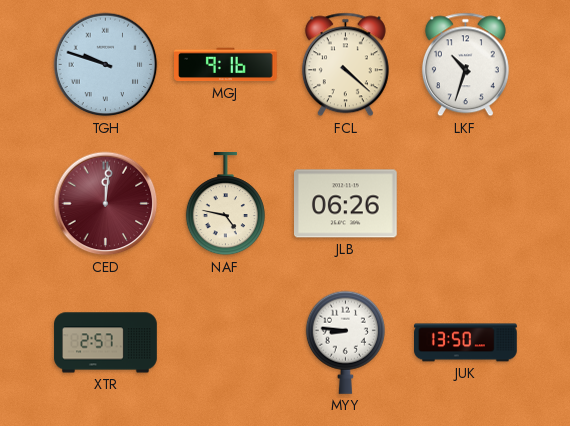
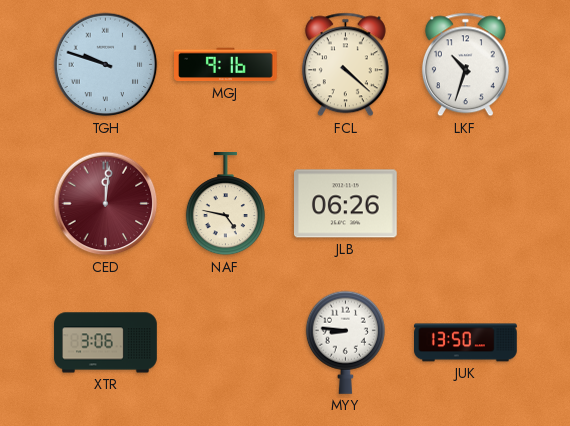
XTR: 2:57 -> 3:06 (106, 343)
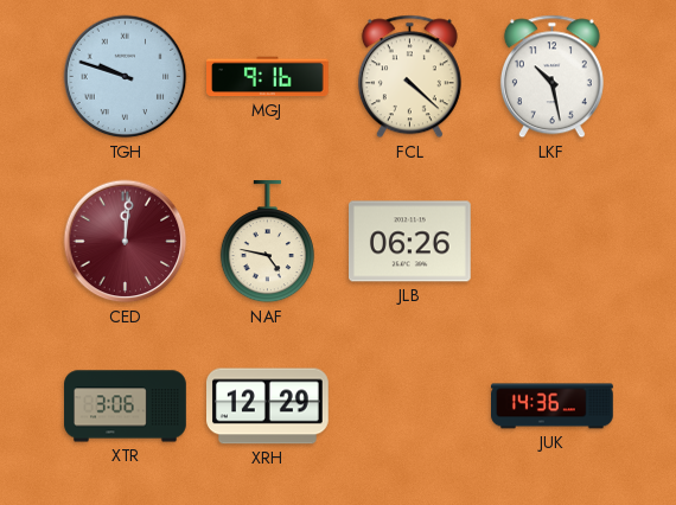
LKF: 10:33 -> 10:28 (551, 77)
XRH: none -> 12:29 (268, 407)
MYY: 8:46 -> none (345, 342)
JUK: 13:50 -> 14:36 (553, 407)
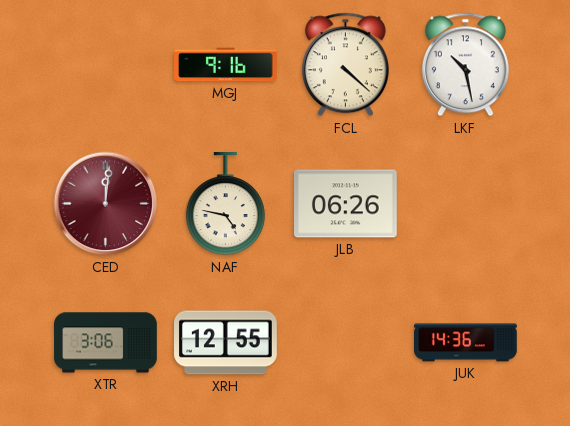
TGH: 9:48 -> none (126, 77)
XRH: 12:29 -> 12:55 (226, 343)
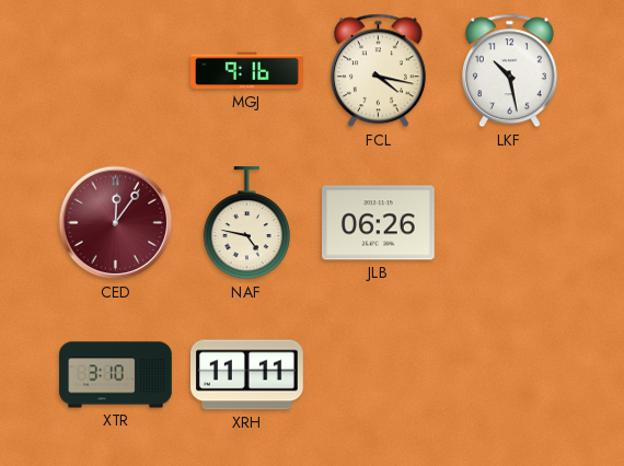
FCL: 4:22 -> 4:17 (378, 71)
CED: 12:01 -> 12:06 (116, 223)
XTR: 3:06 -> 3:10 (116, 375)
XRH: 12:55 -> 11:11 (247, 375)
JUK: 14:36 -> none (466, 343)
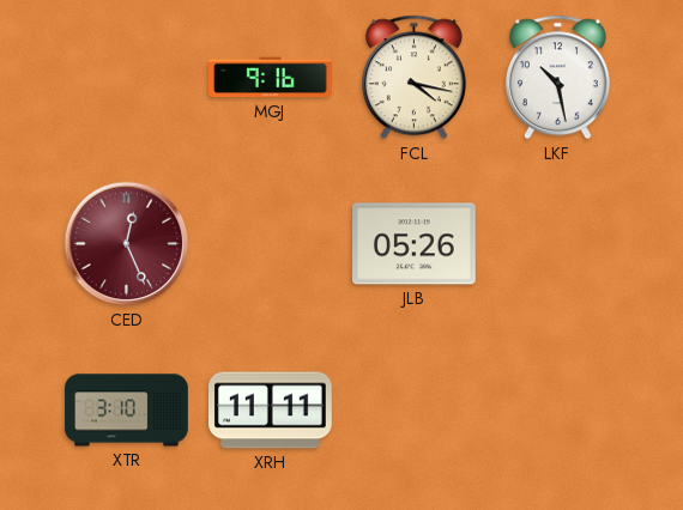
CED: 12:06 -> 12:26 (127, 244)
NAF: 4:47 -> none (246, 224)
JLB: 06:26 -> 05:26 (415, 244)
